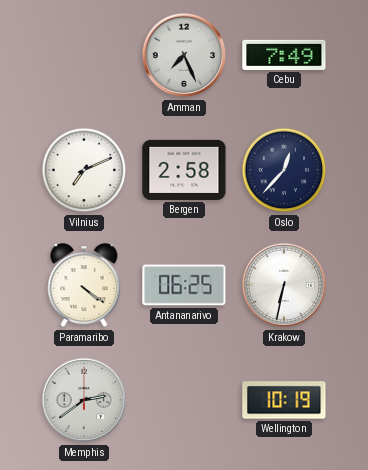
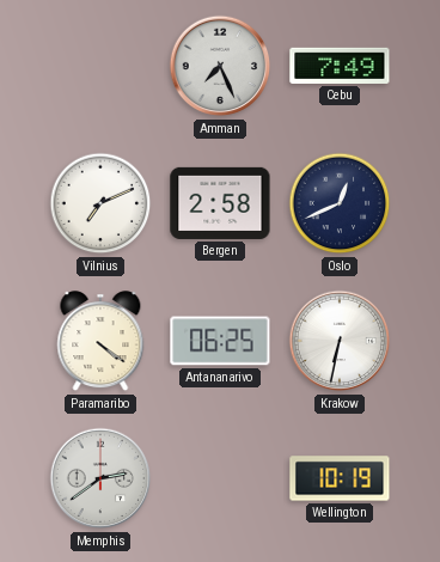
Oslo: 12:37 -> 12:41 (340, 203)
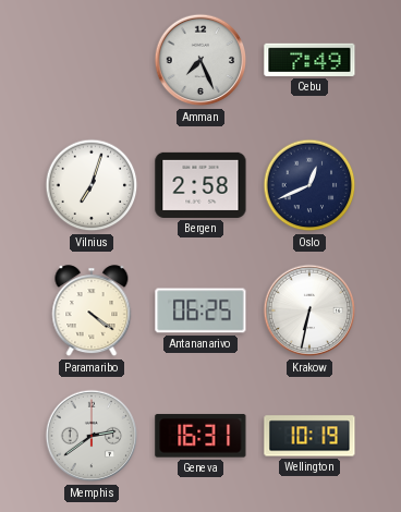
Vilnius: 7:11 -> 7:03 (92, 185)
Geneva: none -> 16:31 (200, 436)
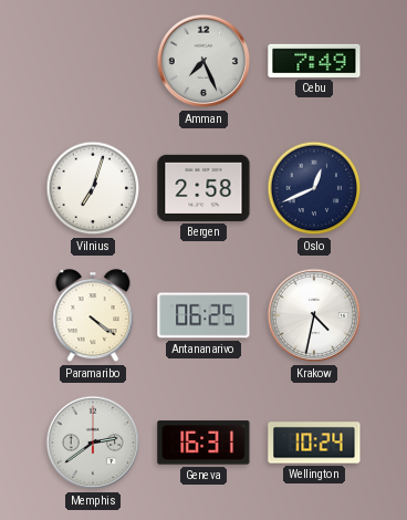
Krakow: 6:32 -> 4:32 (314, 315)
Wellington: 10:19 -> 10:24 (314, 443)
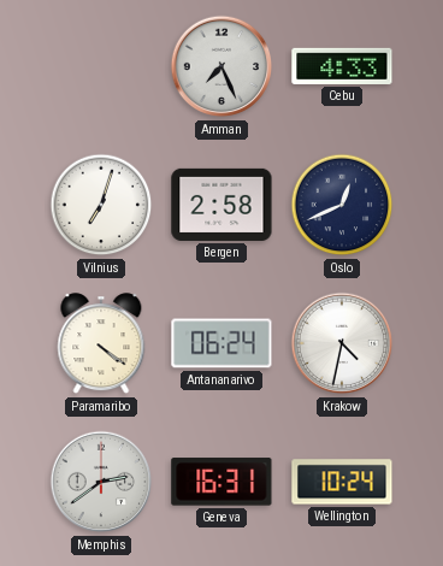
Cebu: 7:49 -> 4:33 (342, 66)
Antananarivo: 06:25 -> 06:24 (221, 343)
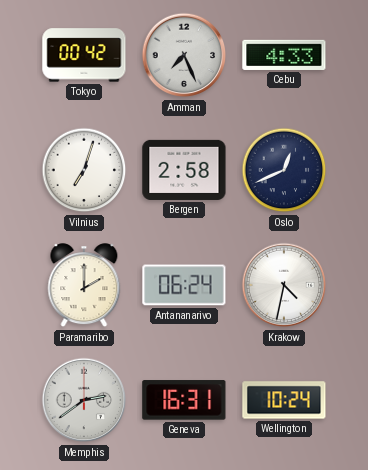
Tokyo: none -> 00:42 (84, 55)
Paramaribo: 4:21 -> 2:00 (84, 286)
